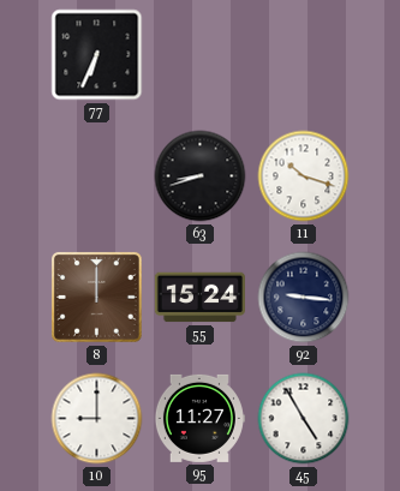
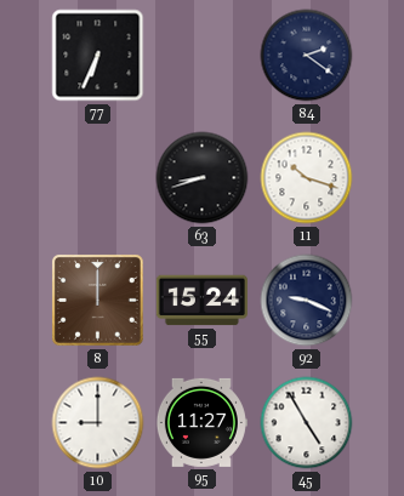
84: none -> 2:21 (307, 56)
92: 9:16 -> 9:19 (307, 301)
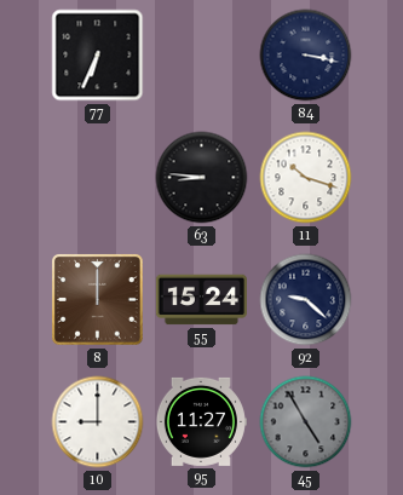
84: 2:21 -> 3:17 (306, 56)
63: 8:42 -> 8:46 (202, 178)
92: 9:19 -> 9:22 (306, 300)
45 dial: white -> grey (306, 422)
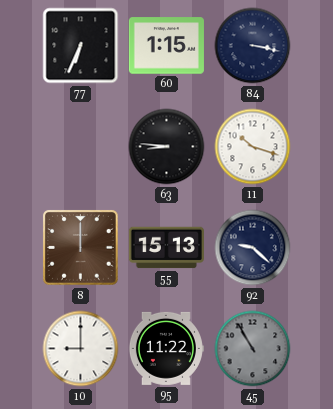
60: none -> 1:15 (166, 46)
55: 15:24 -> 15:13 (166, 248)
95: 11:27 -> 11:22 (166, 348)
45: 4:55 -> 10:55 (253, 349)
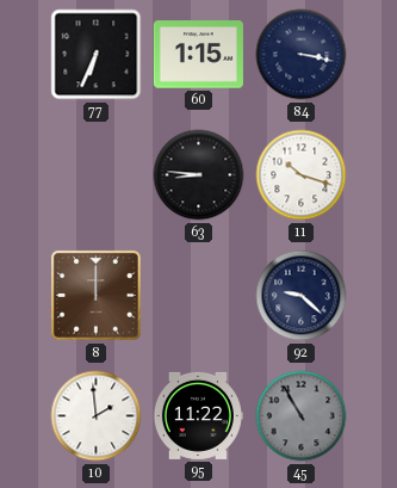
55: 15:13 -> none (166, 248)
10: 9:00 -> 1:59 (97, 416)
